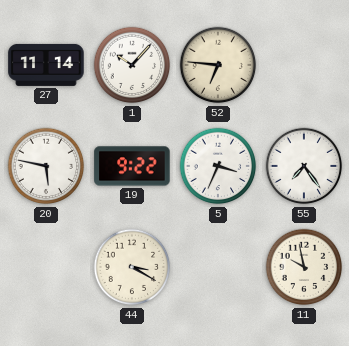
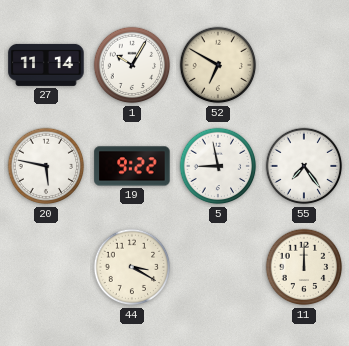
1: 10:07 -> 10:05 (132, 65)
52: 6:46 -> 6:50 (218, 65)
5: 3:34 -> 8:58 (218, 166)
11: 9:58 -> 12:00 (304, 267)
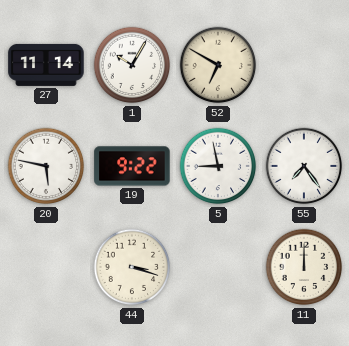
44: 3:20 -> 3:18 (132, 267)
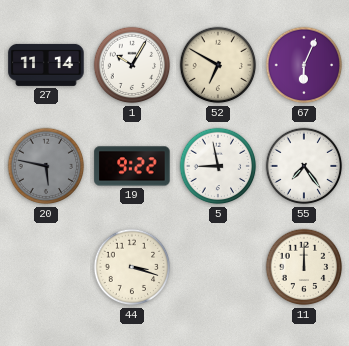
67: none -> 6:04 (304, 65)
20 dial: white -> grey (46, 166)
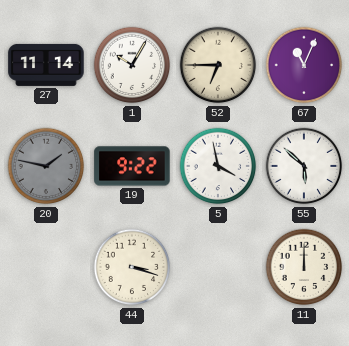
52: 6:50 -> 6:45 (218, 65)
67: 6:04 -> 11:04 (304, 65)
20: 5:47 -> 1:47 (46, 166)
5: 8:58 -> 3:58 (218, 166)
55: 7:24 -> 5:52 (304, 166)
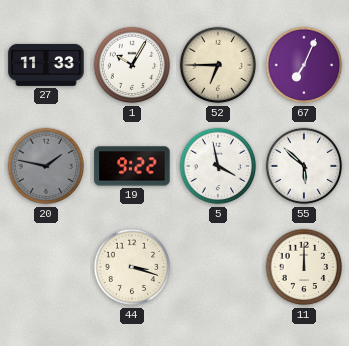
27: 11:14 -> 11:33 (46, 65)
67: 11:04 -> 7:04 (304, 65)
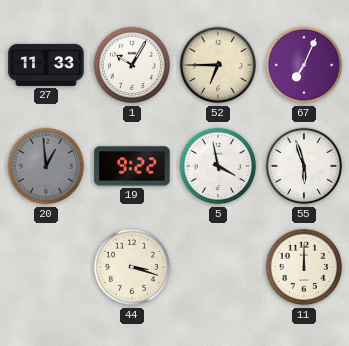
20: 1:47 -> 12:59 (46, 166)
55: 5:52 -> 5:57 (304, 166)
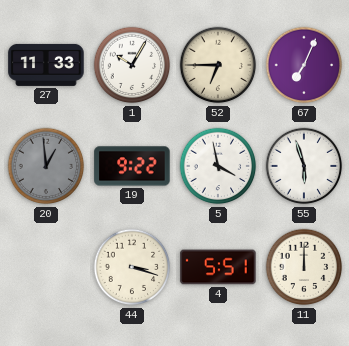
4: none -> 5:51 (218, 267)
